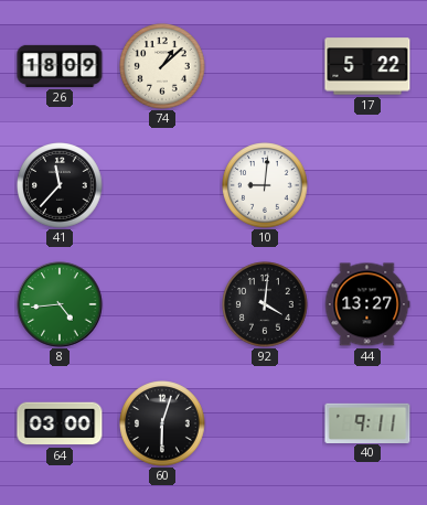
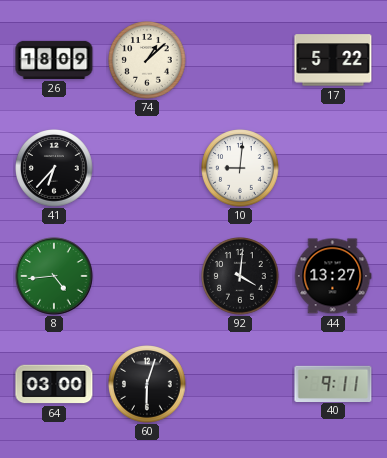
41: 11:37 -> 6:37 (54, 168)
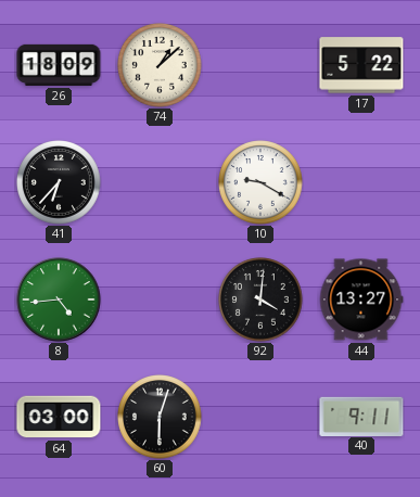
10: 9:01 -> 9:20 (260, 182)
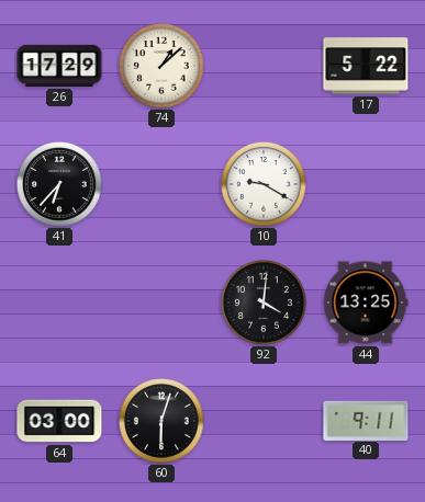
26: 18:09 -> 17:29 (59, 66)
8: 4:44 -> none (59, 300)
44: 13:27 -> 13:25 (366, 303)
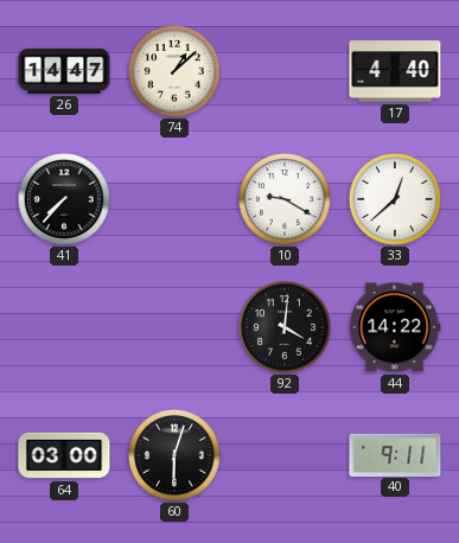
26: 17:29 -> 14:47 (64, 71)
17: 5:22 -> 4:40 (395, 71)
41: 6:37 -> 7:37 (64, 199)
33: none -> 12:38 (395, 199)
44: 13:25 -> 14:22 (395, 327)
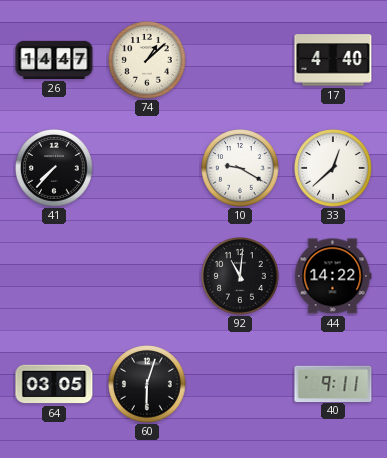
92: 4:01 -> 11:01 (240, 276)
64: 03:00 -> 03:05 (54, 384)
